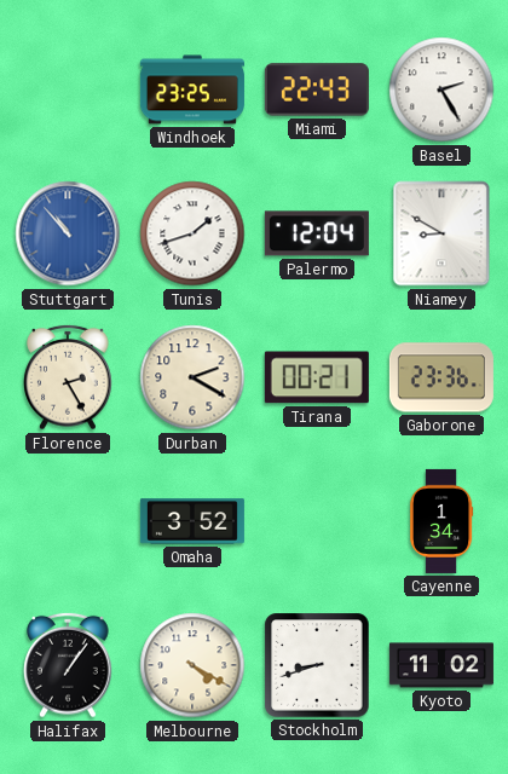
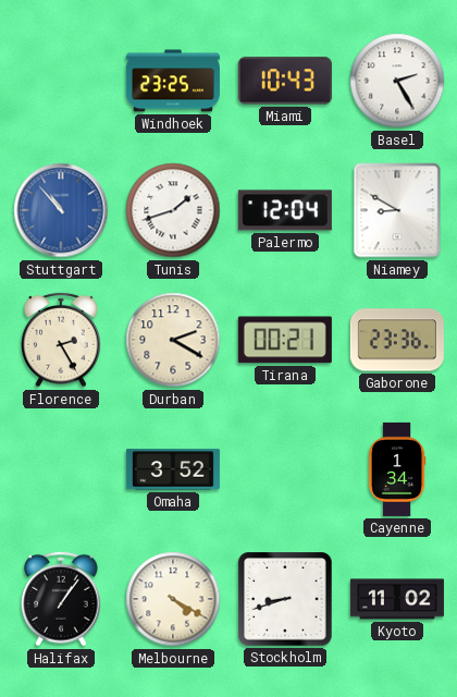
Miami: 22:43 -> 10:43 (285, 81)
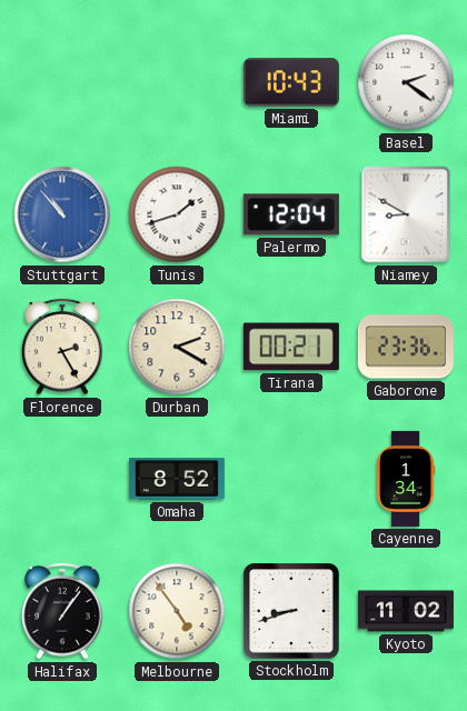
Windhoek: 23:25 -> none (173, 81)
Basel: 2:25 -> 2:21 (406, 82)
Omaha: 3:52 -> 8:52 (177, 479)
Melbourne: 4:20 -> 4:54 (177, 611)
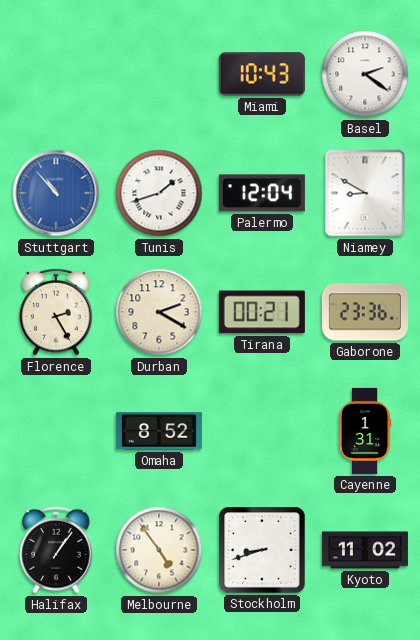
Cayenne: 1:34 -> 1:31 (366, 431)
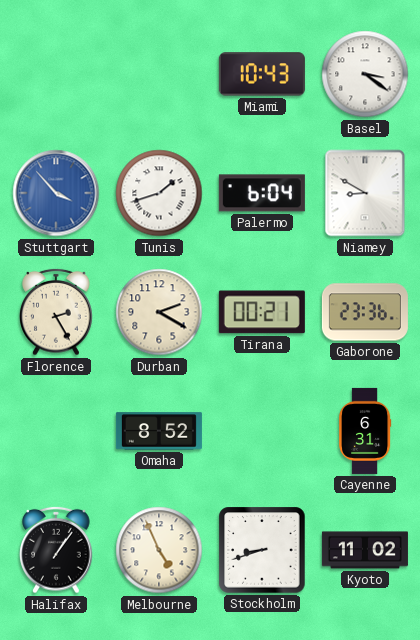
Basel: 2:21 -> 3:21 (365, 74)
Stuttgart: 10:53 -> 3:53 (56, 193)
Palermo: 12:04 -> 6:04 (262, 193)
Cayenne: 1:31 -> 6:31 (366, 431)
Melbourne: 4:54 -> 4:56 (159, 550)
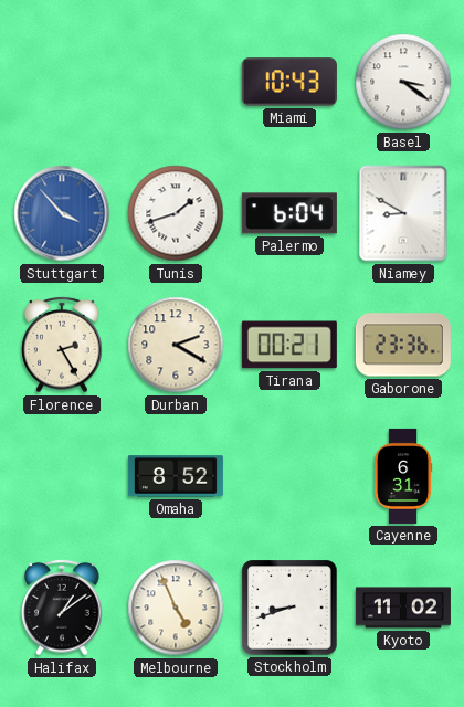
Halifax: 1:06 -> 1:09 (62, 608)
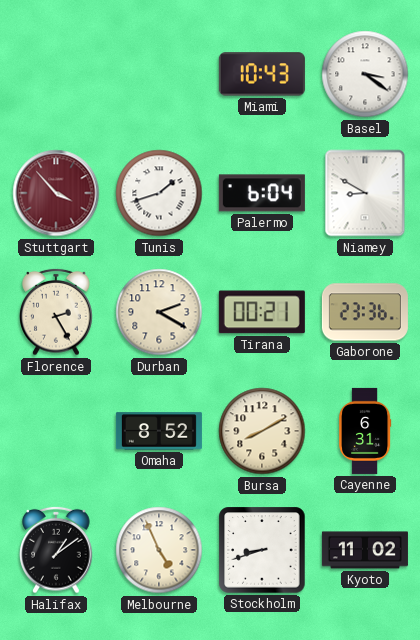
Stuttgart dial: blue -> burgundy (56, 193)
Bursa: none -> 8:10 (262, 431)
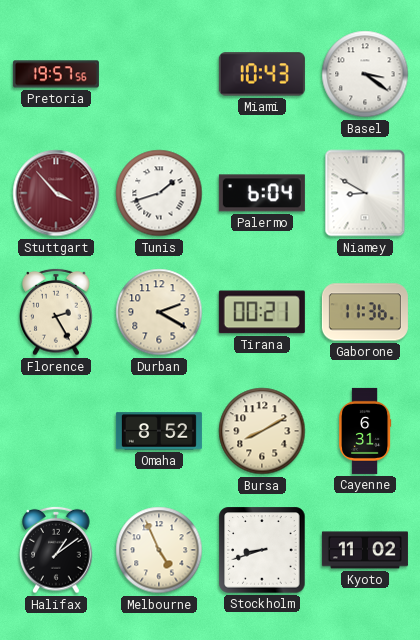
Pretoria: none -> 19:57 (56, 74)
Gaborone: 23:36 -> 11:36 (365, 312)
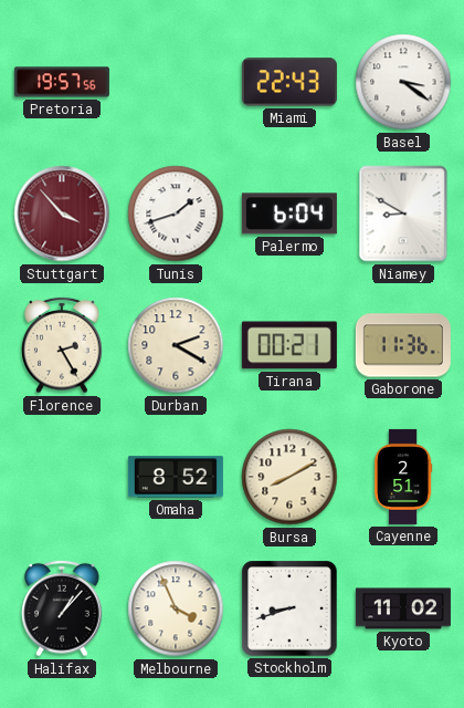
Miami: 10:43 -> 22:43 (289, 82)
Cayenne: 6:31 -> 2:51 (404, 477)
Halifax: 1:09 -> 1:07 (62, 608)
Melbourne: 4:56 -> 3:56 (176, 608)
